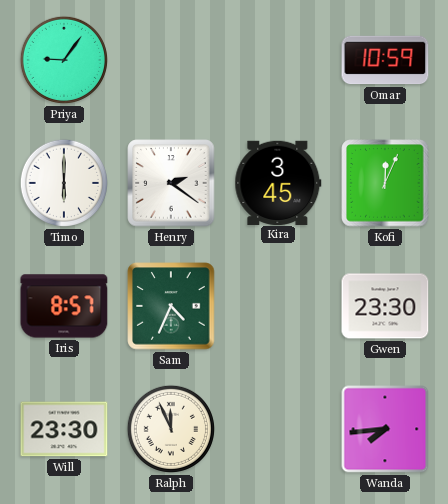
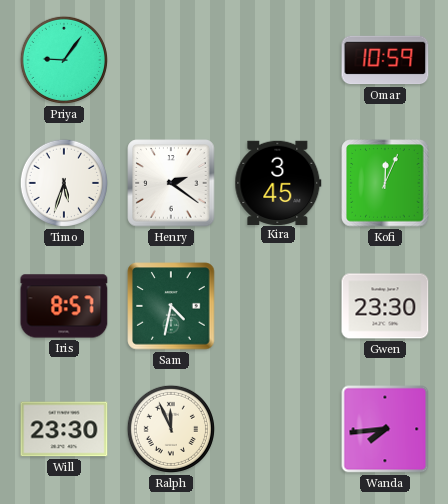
Timo: 6:00 -> 5:33 (64, 183)
Sam: 4:34 -> 4:32 (171, 306)
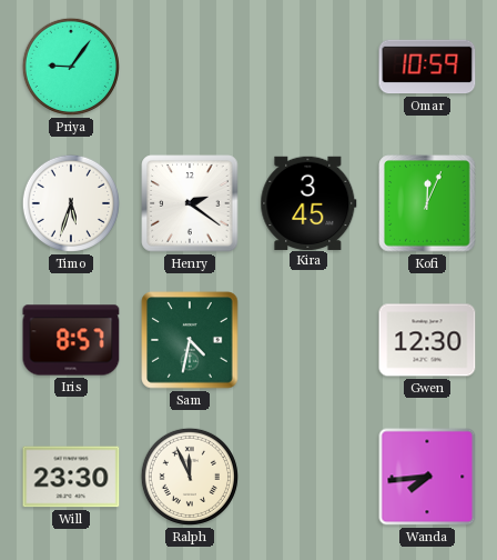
Gwen: 23:30 -> 12:30 (427, 340)
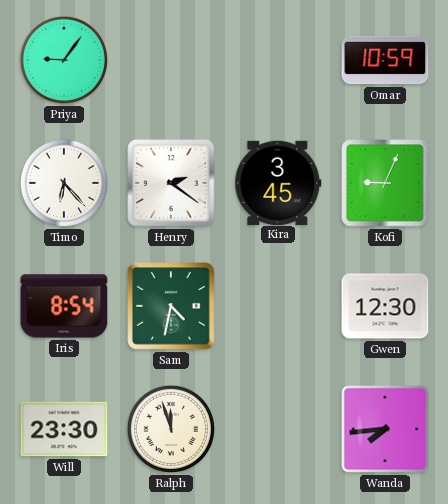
Timo: 5:33 -> 6:23 (64, 183)
Kofi: 12:04 -> 9:04 (385, 183)
Iris: 8:57 -> 8:54 (64, 306)
Ralph: 11:56 -> 11:57 (171, 429)
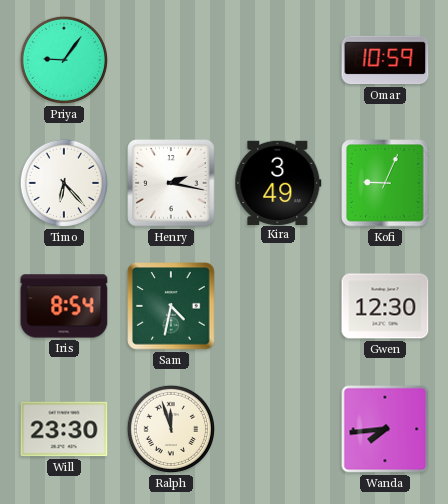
Henry: 2:21 -> 2:17 (171, 183)
Kira: 3:45 -> 3:49 (278, 182)
